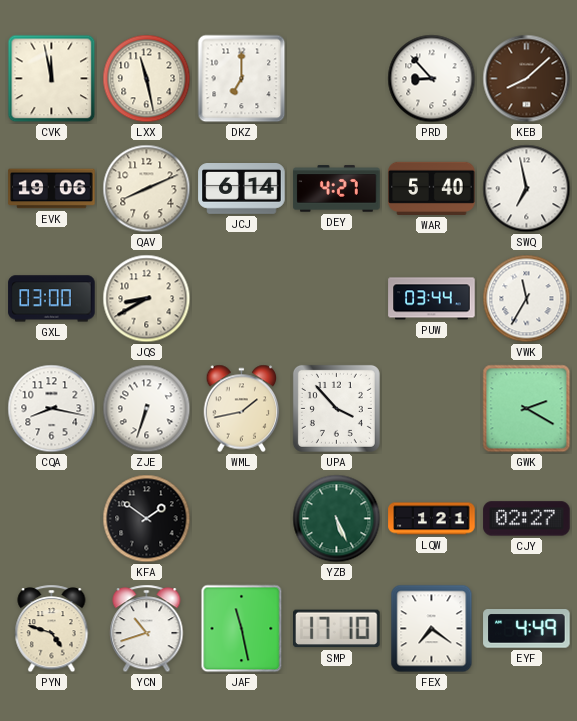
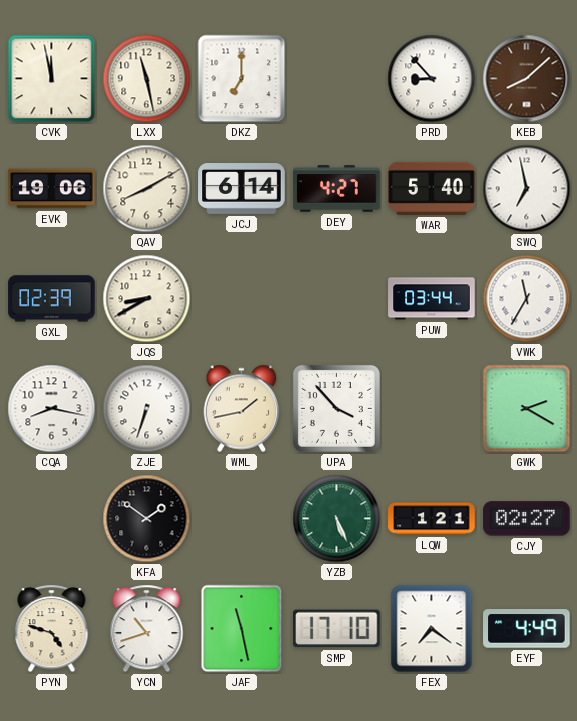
QAV: 8:11 -> 8:10 (147, 189)
GXL: 03:00 -> 02:39 (52, 299)
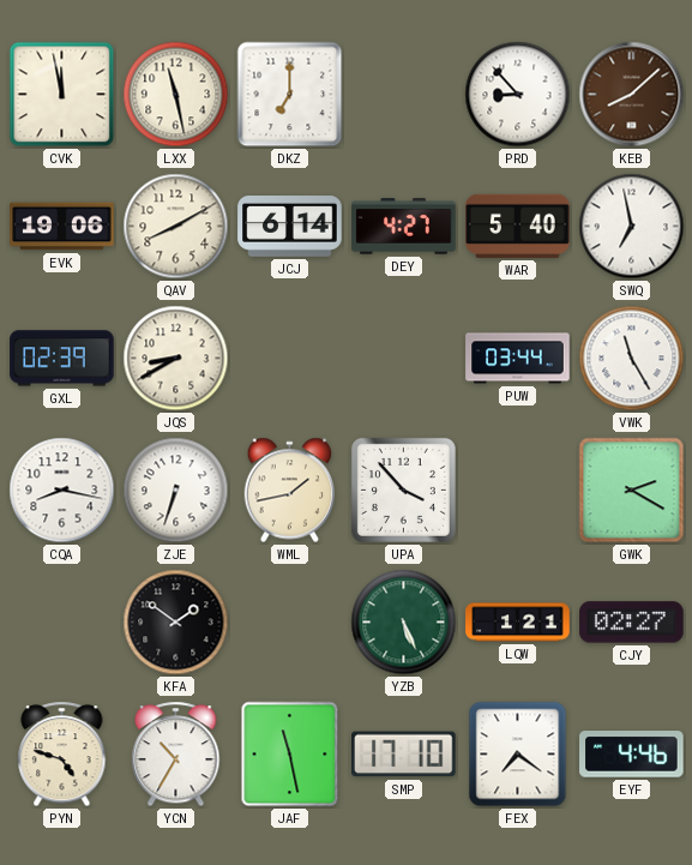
VWK: 11:35 -> 11:25 (632, 359)
YCN: 10:42 -> 10:35 (176, 755)
EYF: 4:49 -> 4:46 (632, 755)
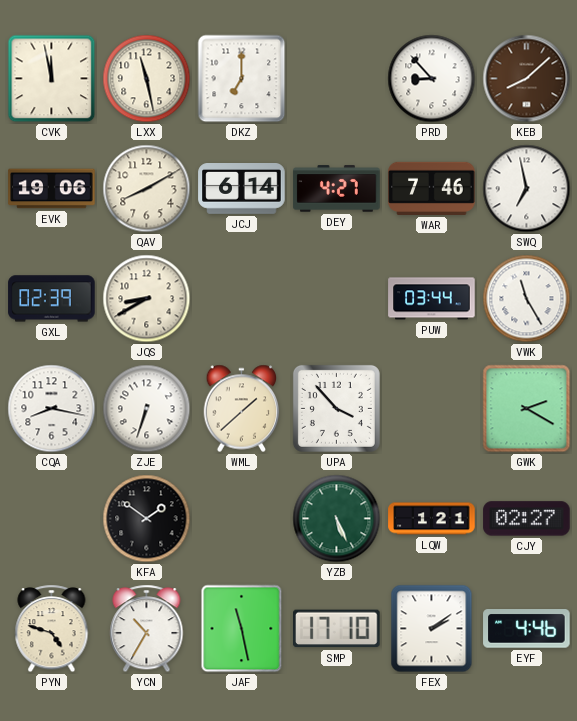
WAR: 5:40 -> 7:46 (432, 188)
WML: 1:43 -> 1:38 (242, 409)
FEX: 7:21 -> 2:09 (432, 629)
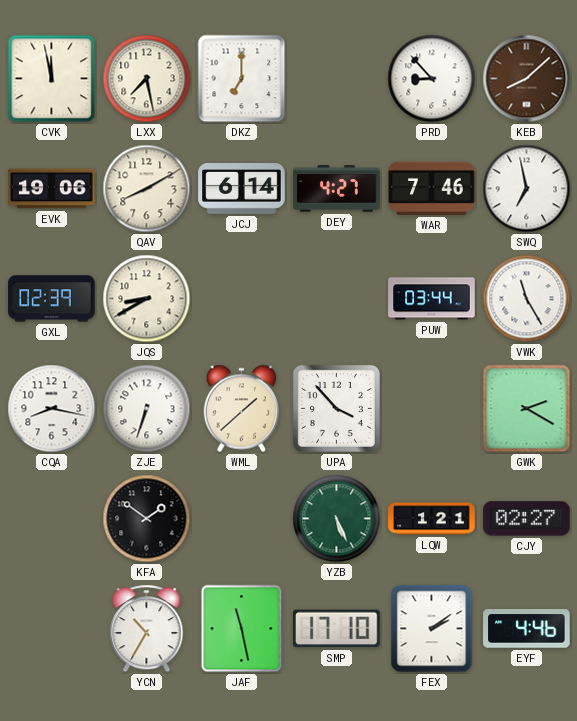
LXX: 11:28 -> 7:28 (147, 79)
PYN: 4:48 -> none (52, 629)
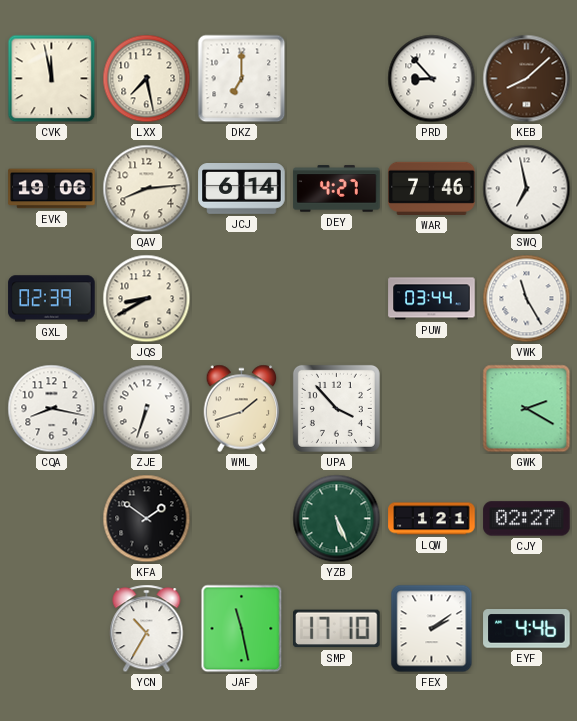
QAV: 8:10 -> 8:14 (147, 189)
WML: 1:38 -> 1:42 (242, 409)
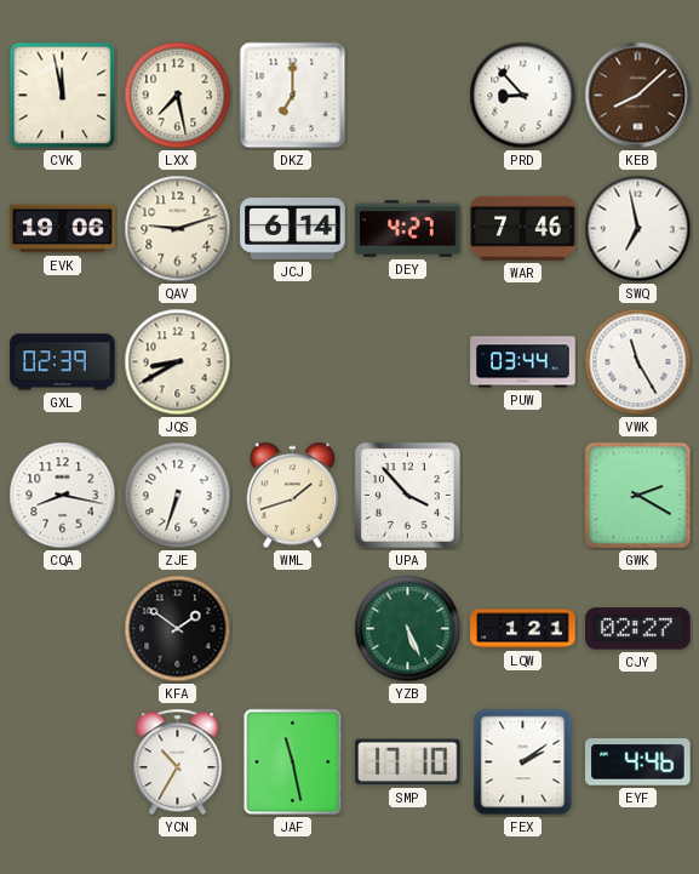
QAV: 8:14 -> 9:12 (178, 229)
